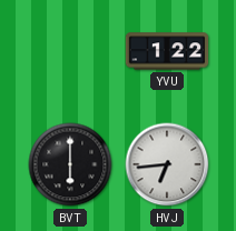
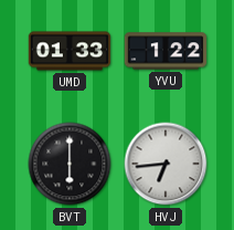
UMD: none -> 01:33 (70, 51)
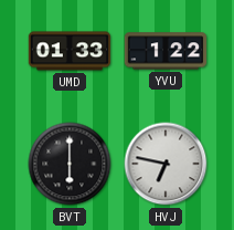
HVJ: 6:44 -> 6:47 (166, 164)
